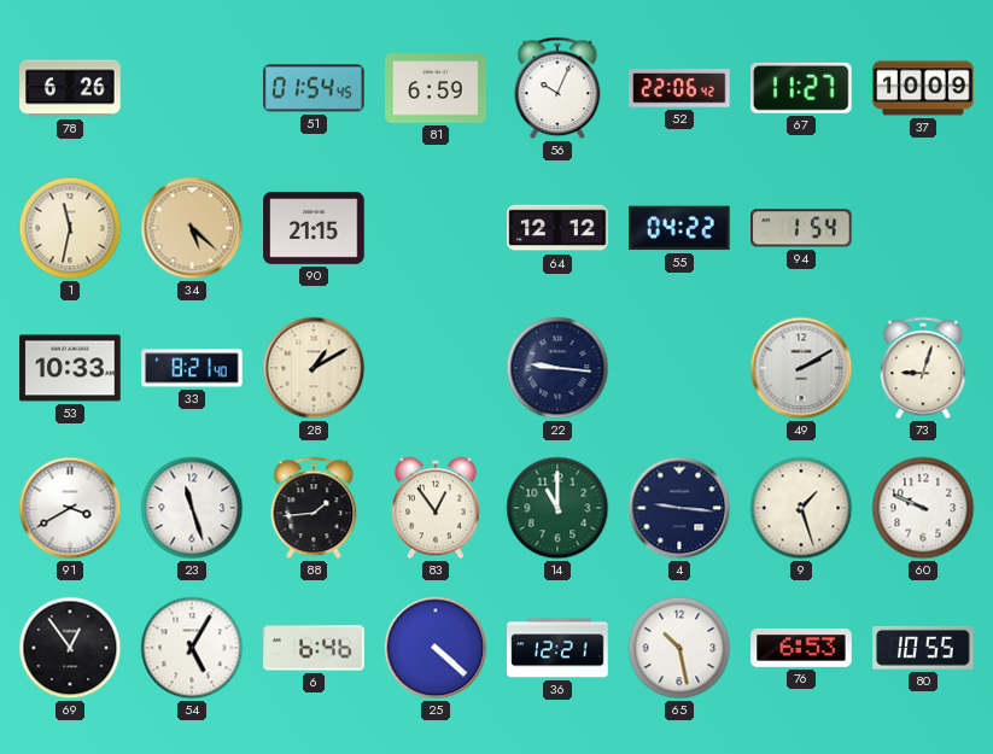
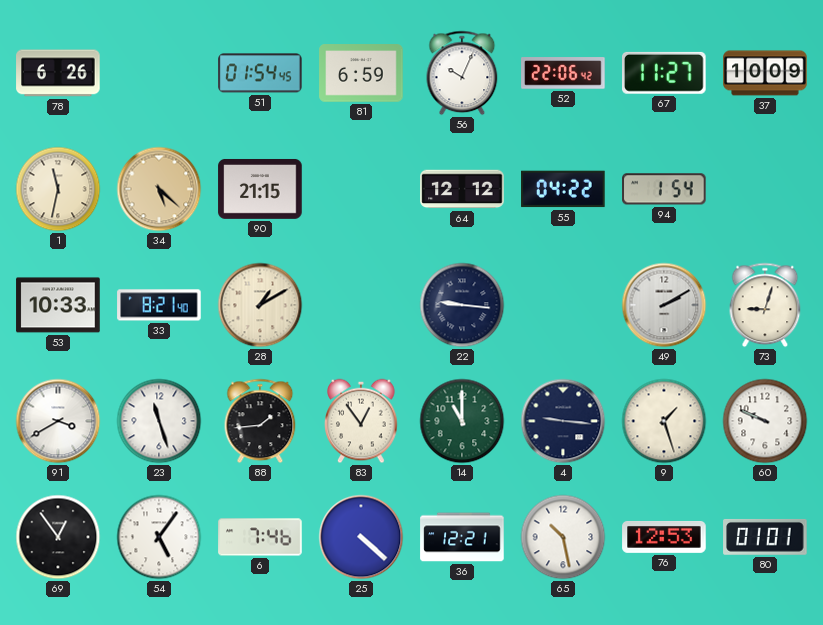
54: 5:05 -> 5:06 (159, 537)
6: 6:46 -> 7:46 (260, 537)
76: 6:53 -> 12:53 (664, 537)
80: 10:55 -> 01:01 (765, 537)
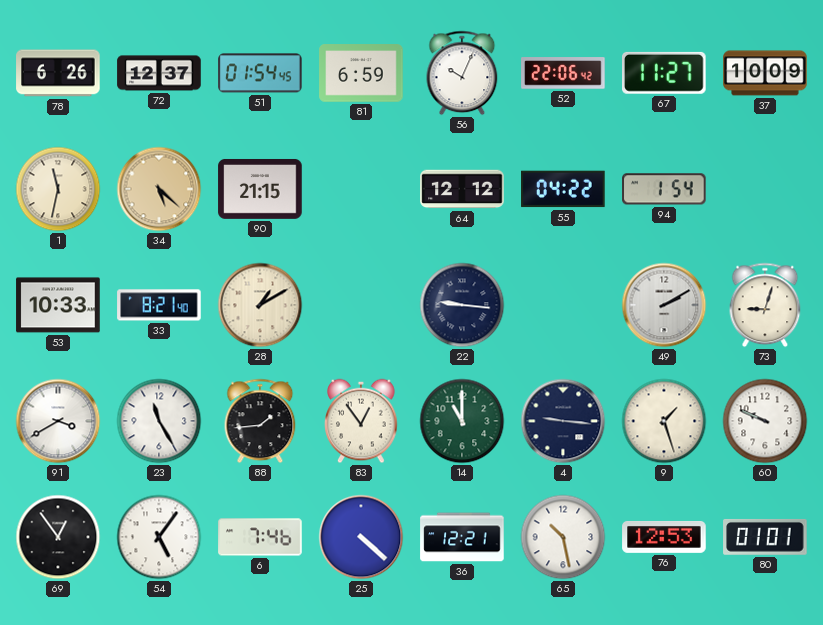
72: none -> 12:37 (159, 73)
23: 11:27 -> 11:25 (159, 421)
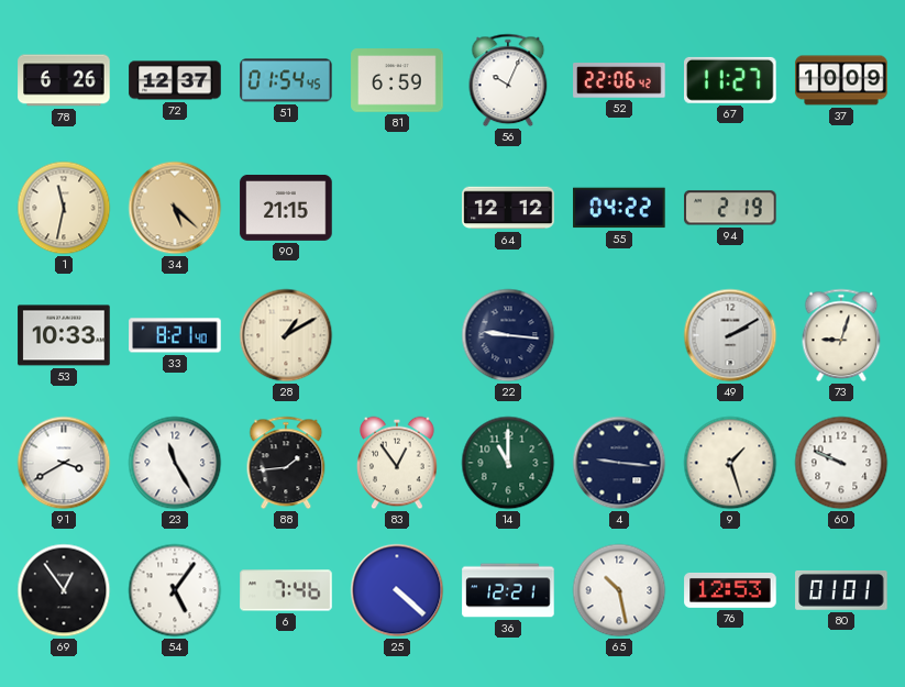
94: 1:54 -> 2:19 (730, 208)
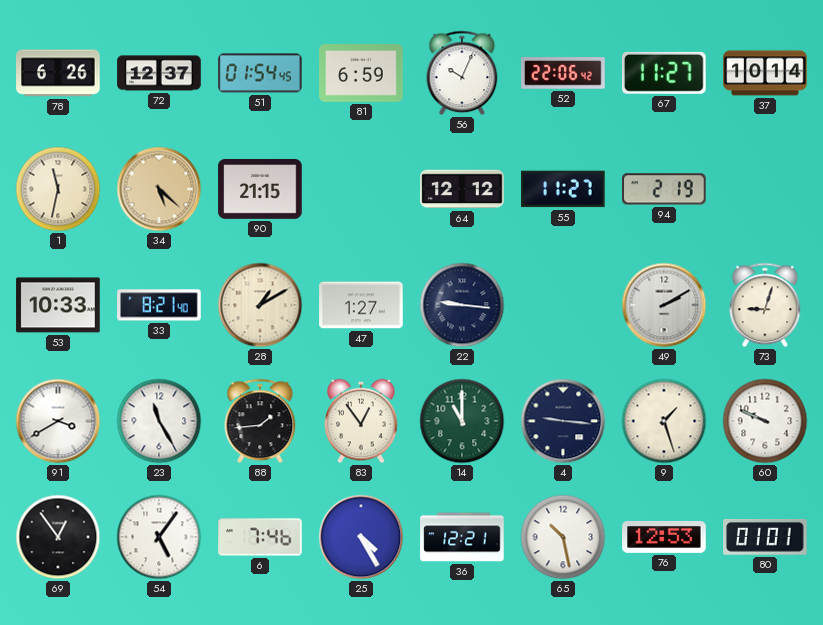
37: 10:09 -> 10:14 (765, 73)
55: 04:22 -> 11:27 (563, 189)
47: none -> 1:27 (361, 305)
25: 4:22 -> 4:25 (361, 537)
